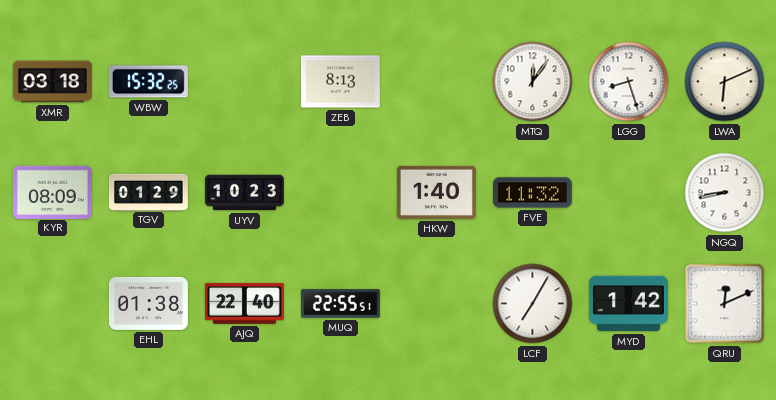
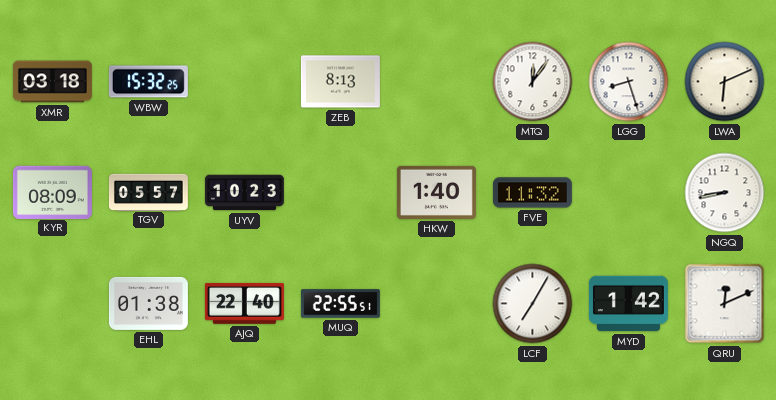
TGV: 01:29 -> 05:57 (148, 192)
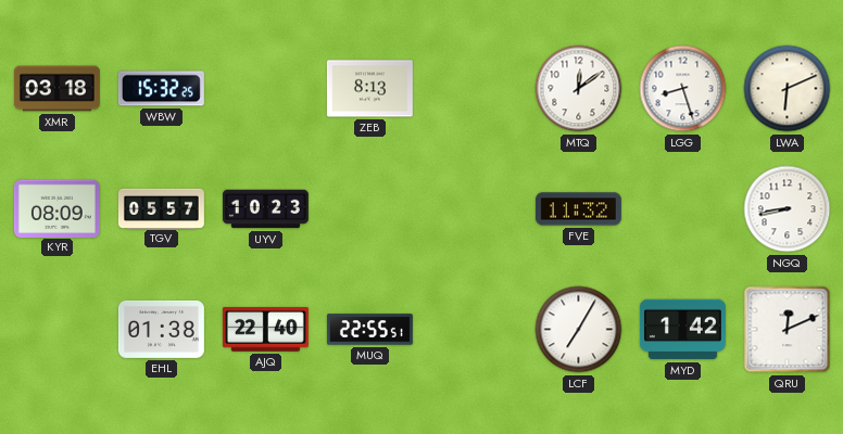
MTQ: 12:06 -> 12:09 (579, 89)
HKW: 1:40 -> none (436, 192)
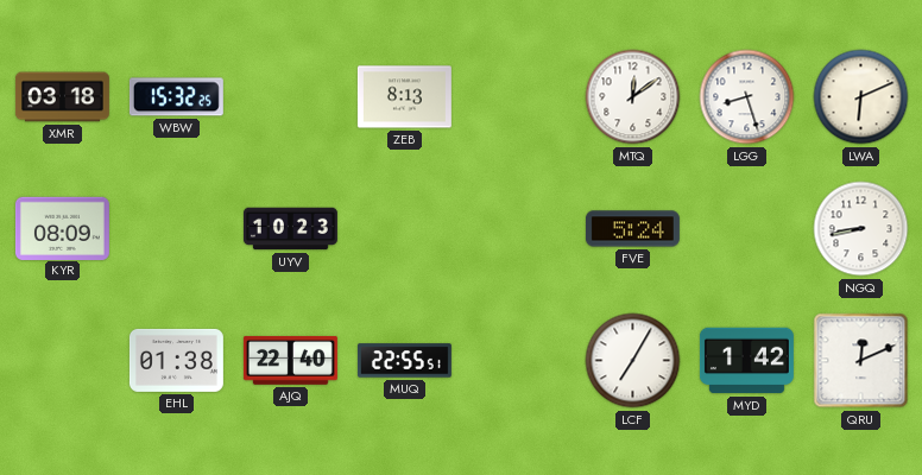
TGV: 05:57 -> none (161, 208)
FVE: 11:32 -> 5:24 (632, 229)
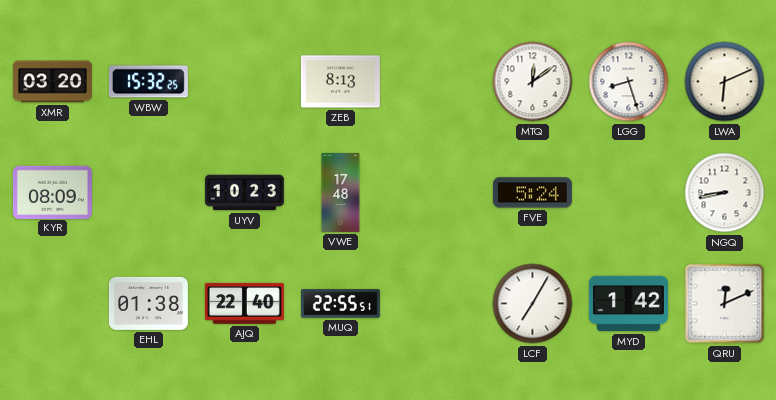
XMR: 03:18 -> 03:20 (52, 82)
VWE: none -> 17:48 (341, 192)
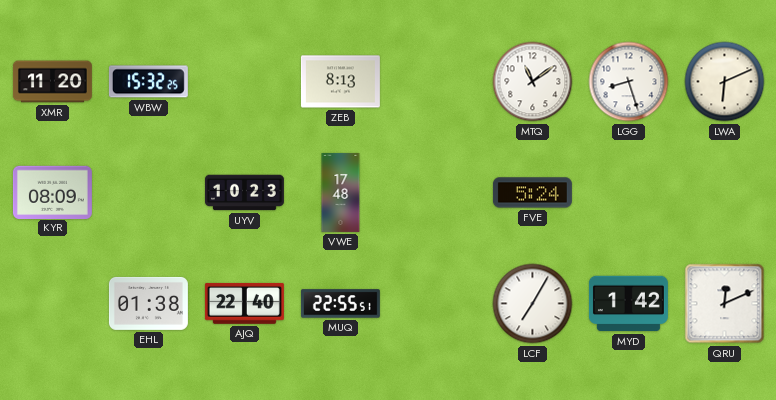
XMR: 03:20 -> 11:20 (52, 82)
MTQ: 12:09 -> 11:09 (533, 82)
NGQ: 8:43 -> none (725, 193)
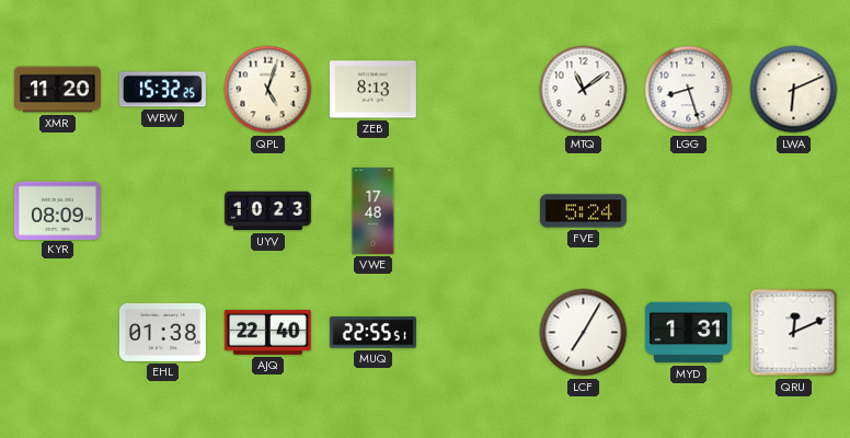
QPL: none -> 5:03 (268, 90)
MYD: 1:42 -> 1:31 (688, 333)
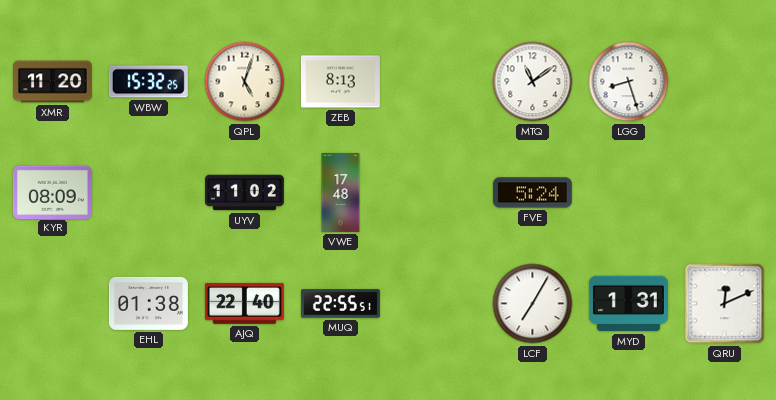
LWA: 6:11 -> none (794, 90)
UYV: 10:23 -> 11:02 (244, 193)
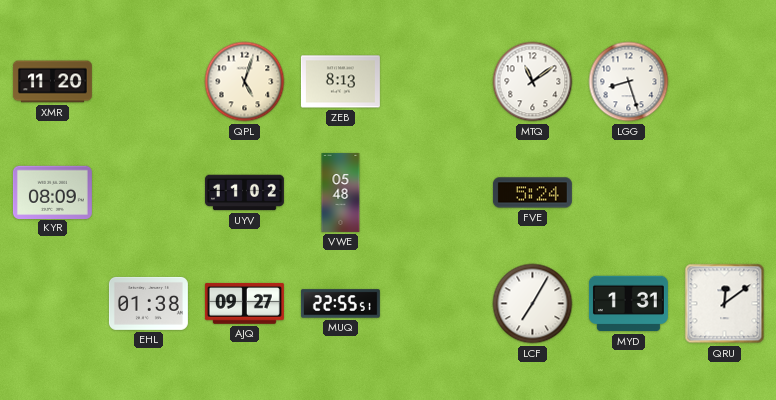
WBW: 15:32 -> none (148, 82)
VWE: 17:48 -> 05:48 (341, 192)
AJQ: 22:40 -> 09:27 (244, 304)
QRU: 12:11 -> 12:09 (725, 304)
